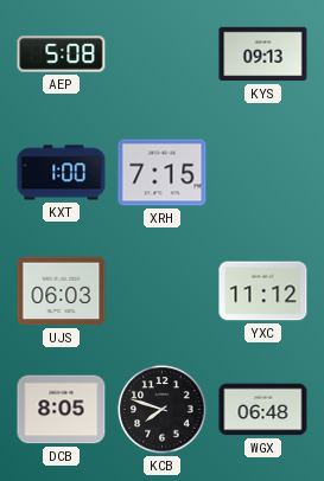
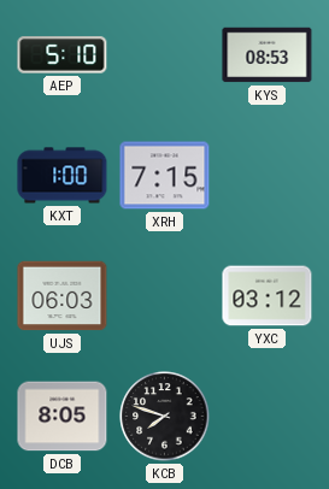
AEP: 5:08 -> 5:10 (63, 55)
KYS: 09:13 -> 08:53 (268, 55)
YXC: 11:12 -> 03:12 (268, 296)
WGX: 06:48 -> none (263, 410)
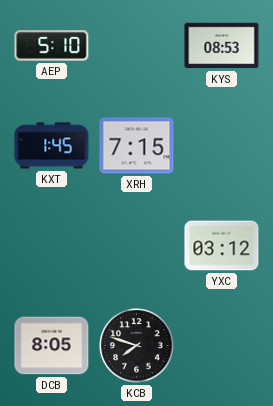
KXT: 1:00 -> 1:45 (52, 146)
UJS: 06:03 -> none (63, 296)
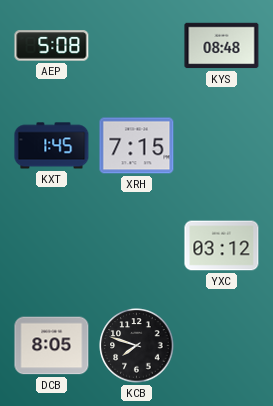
AEP: 5:10 -> 5:08 (52, 46)
KYS: 08:53 -> 08:48 (222, 46)
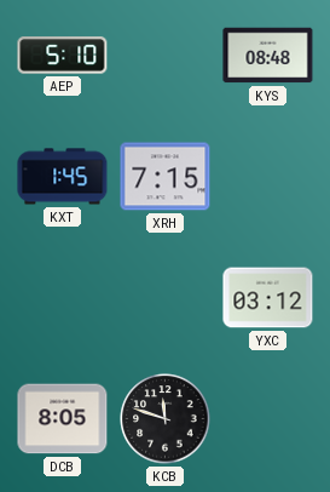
AEP: 5:08 -> 5:10 (63, 56)
KCB: 7:48 -> 11:48 (166, 419)
